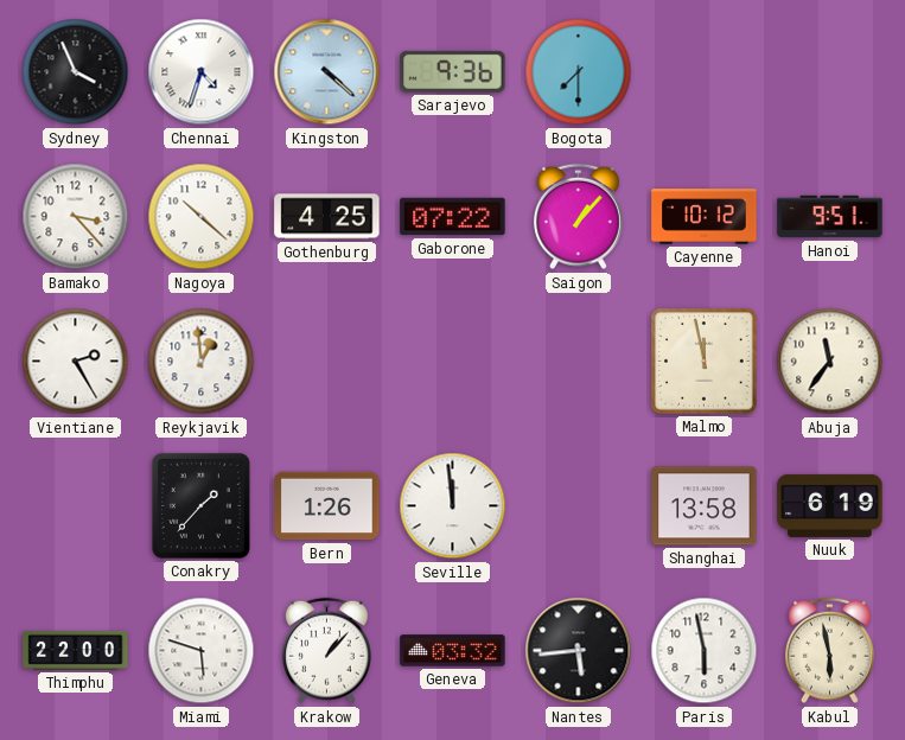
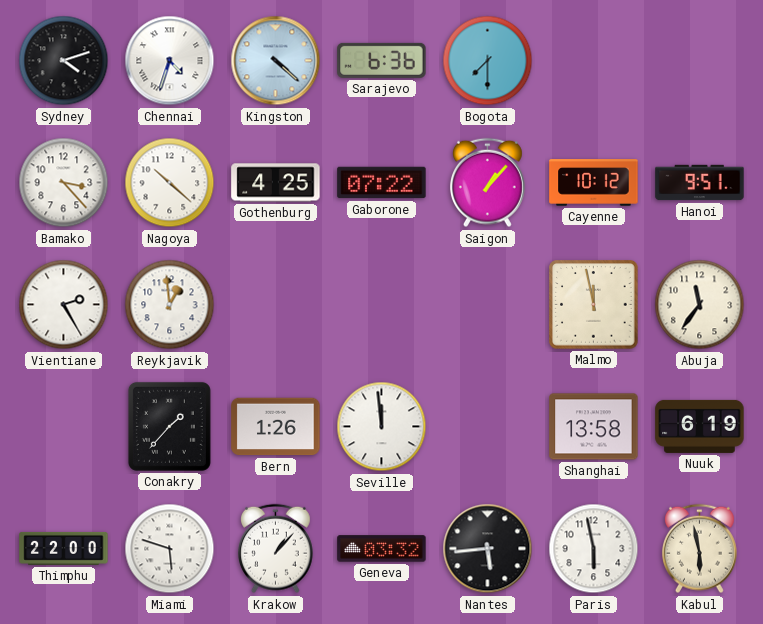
Sydney: 3:56 -> 4:12 (64, 61)
Sarajevo: 9:36 -> 6:36 (382, 60)
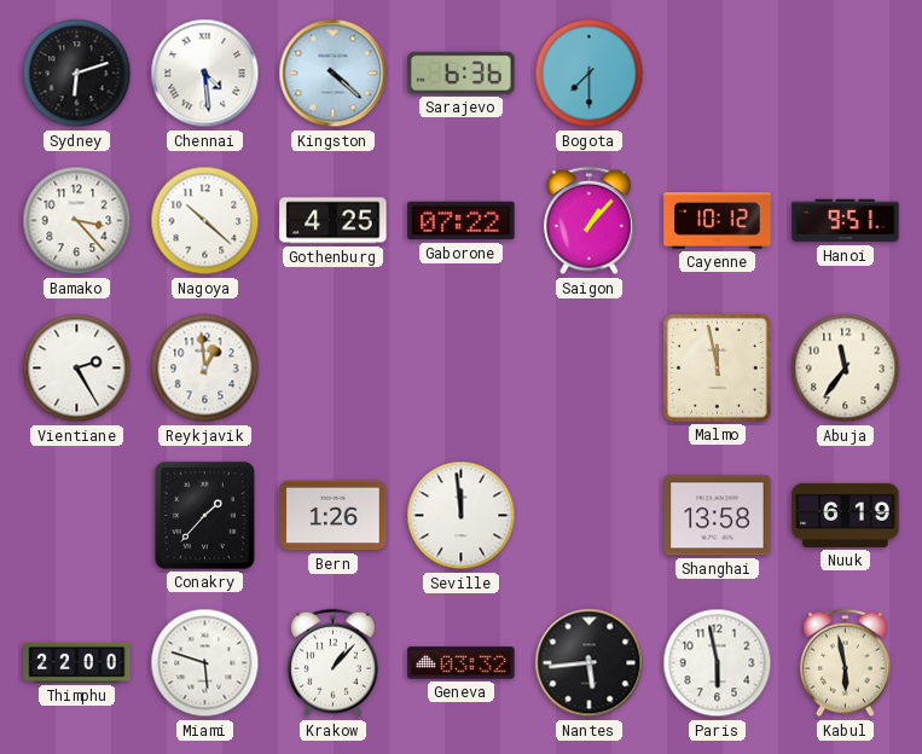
Sydney: 4:12 -> 6:12 (77, 74)
Chennai: 4:33 -> 4:29 (205, 74)
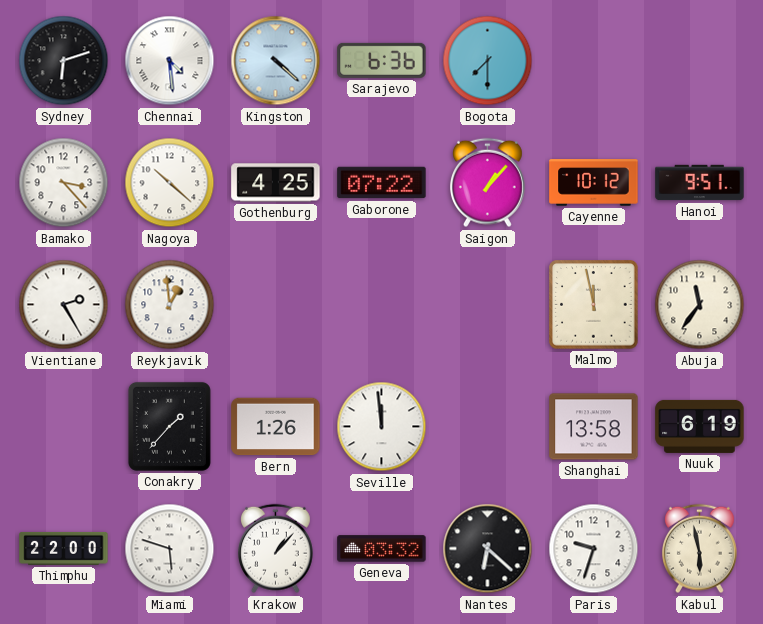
Nantes: 5:44 -> 6:22 (488, 549)
Paris: 5:58 -> 9:33 (594, 549)
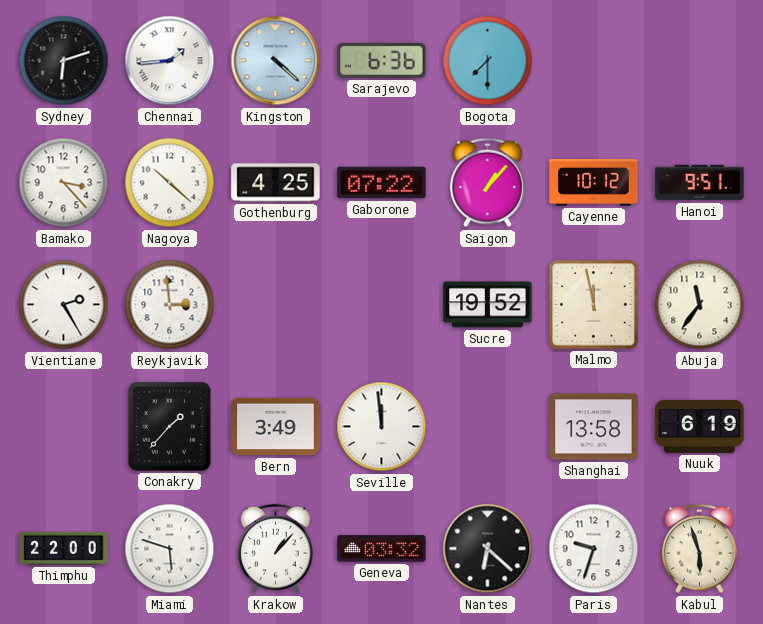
Chennai: 4:29 -> 1:44 (170, 61)
Reykjavik: 12:59 -> 2:59 (170, 305)
Sucre: none -> 19:52 (488, 305)
Bern: 1:26 -> 3:49 (276, 427)
Kabul: 5:58 -> 5:57 (700, 549)
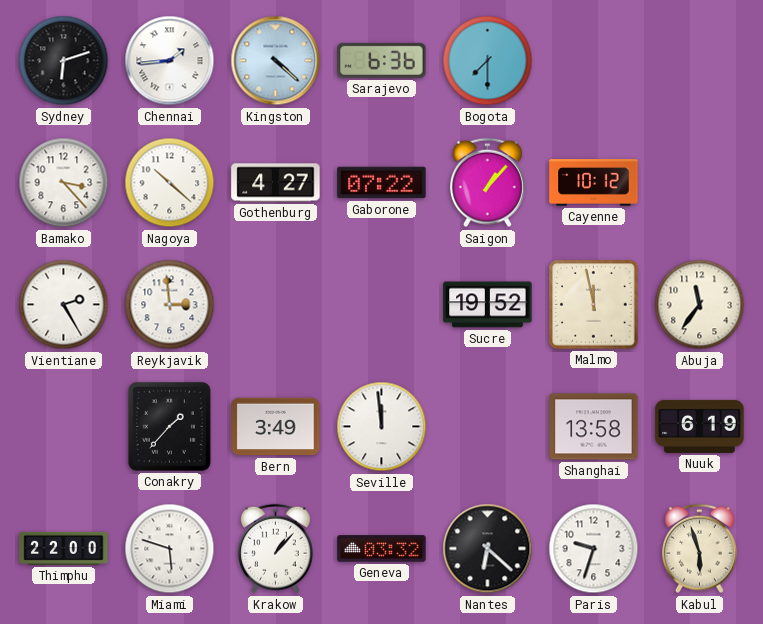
Gothenburg: 4:25 -> 4:27 (276, 183)
Hanoi: 9:51 -> none (700, 183)
